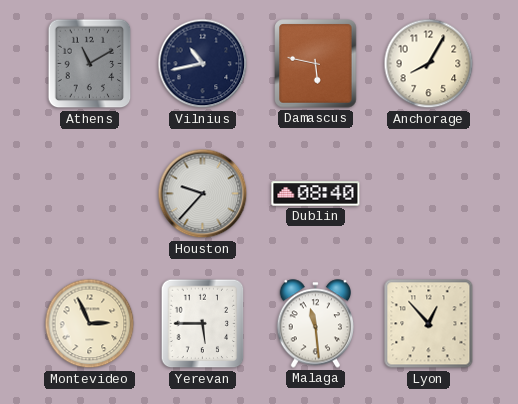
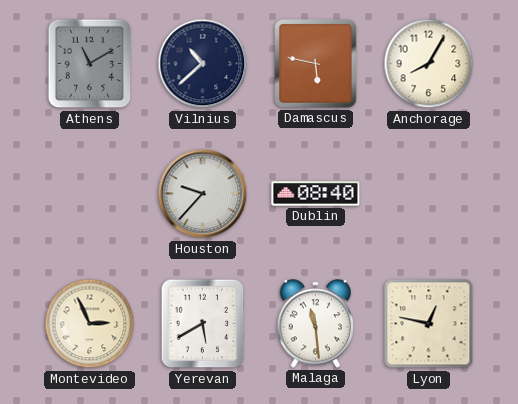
Vilnius: 10:43 -> 10:38 (203, 64)
Yerevan: 5:45 -> 5:40 (203, 324)
Lyon: 12:53 -> 12:47 (429, 324)
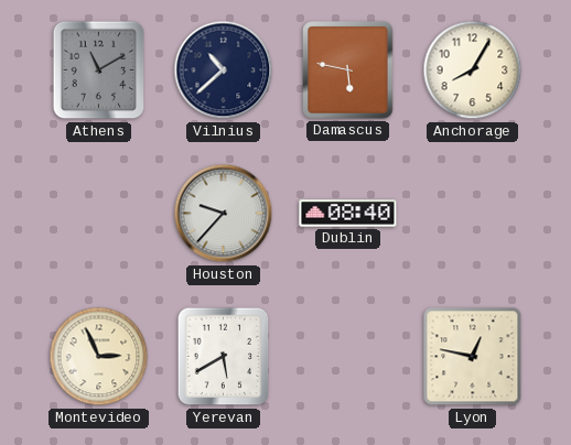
Malaga: 11:29 -> none (316, 324)
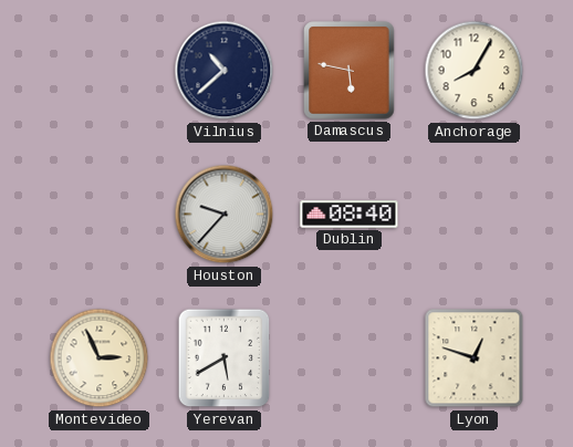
Athens: 11:10 -> none (99, 70)
Lyon: 12:47 -> 12:48 (475, 358)
